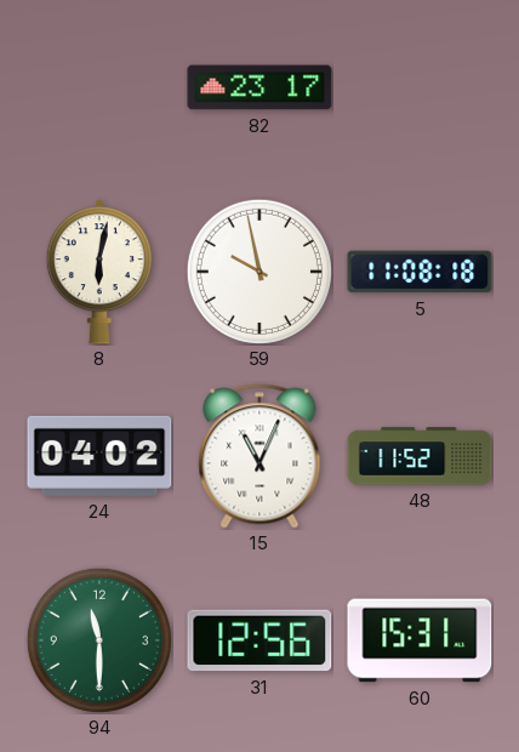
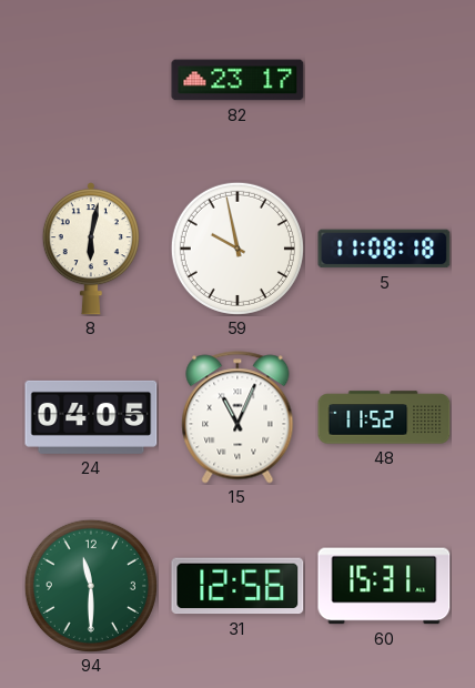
24: 04:02 -> 04:05 (91, 417)
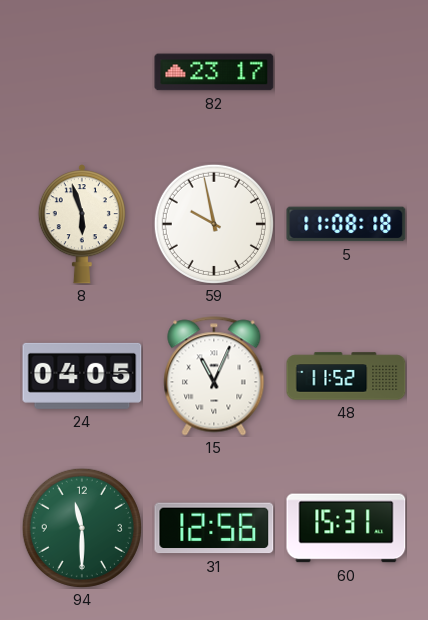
8: 6:02 -> 5:57 (82, 224)
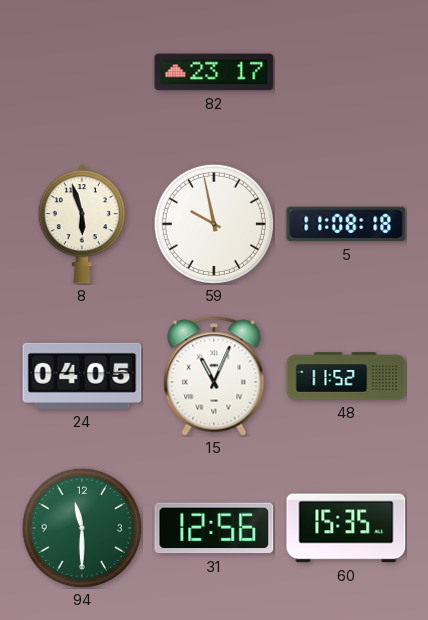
60: 15:31 -> 15:35 (346, 528)
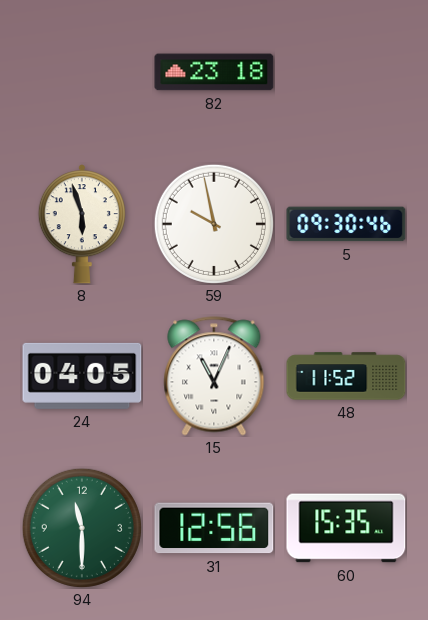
82: 23:17 -> 23:18 (214, 72)
5: 11:08 -> 09:30 (346, 224)
